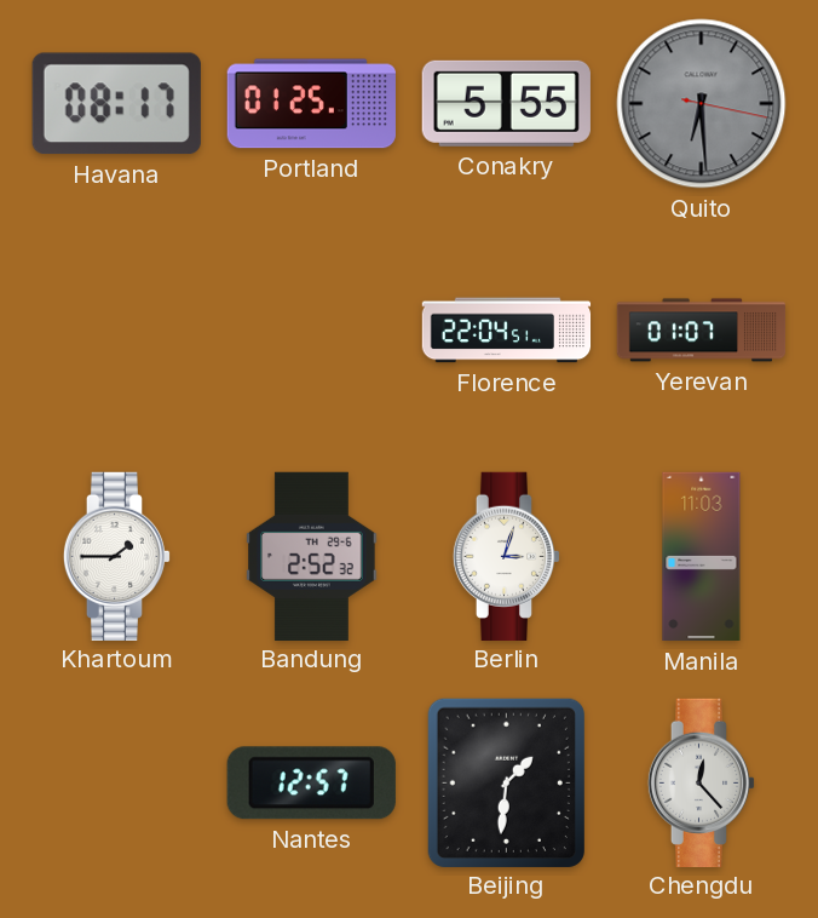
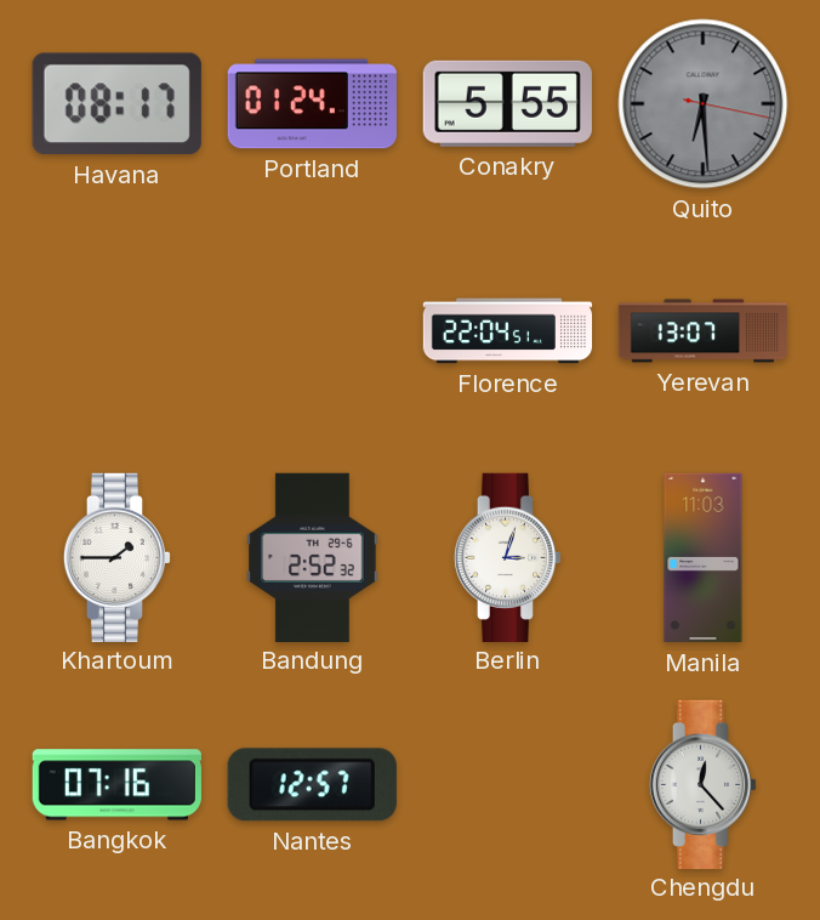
Portland: 01:25 -> 01:24 (312, 104)
Yerevan: 01:07 -> 13:07 (704, 331)
Bangkok: none -> 07:16 (116, 785)
Beijing: 1:31 -> none (506, 782)
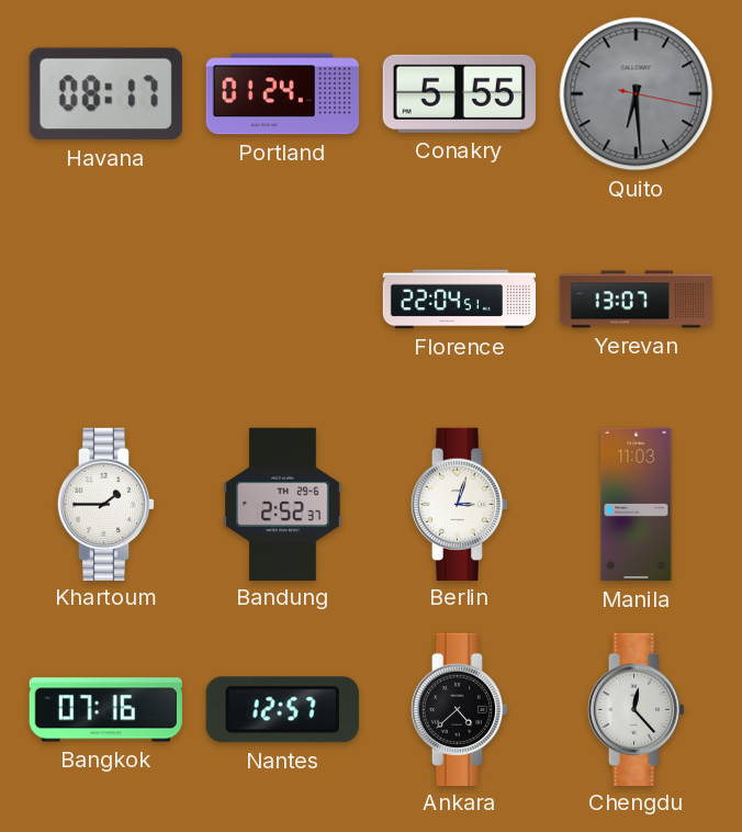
Bandung: 2:52:32 -> 2:52:37 (283, 504)
Ankara: none -> 4:38 (460, 709)
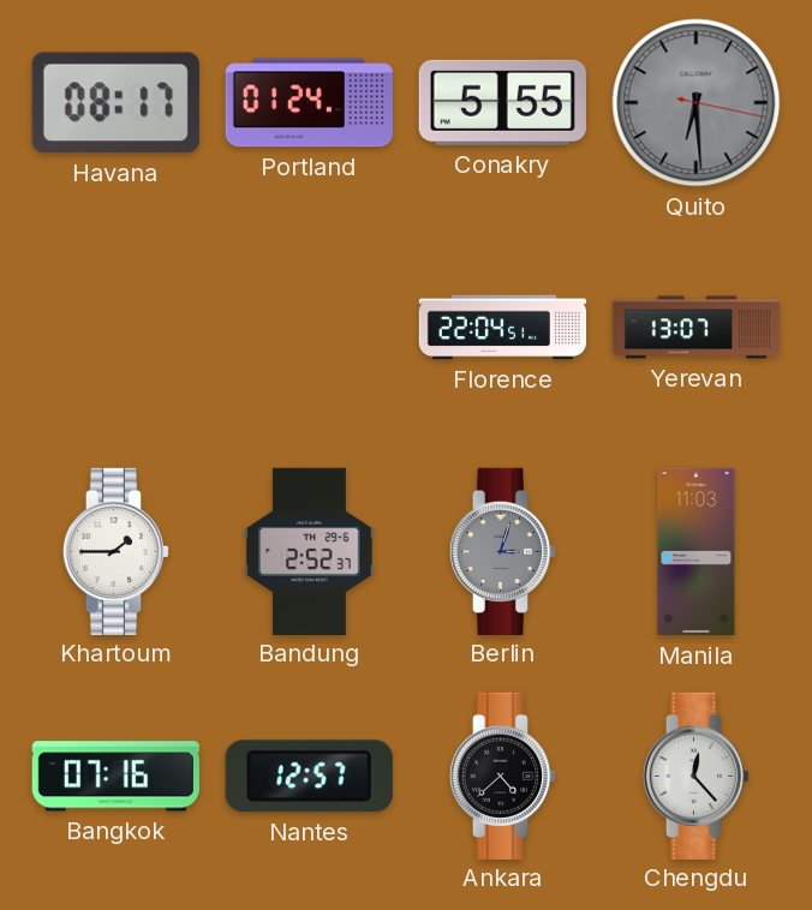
Berlin dial: white -> grey (503, 551)
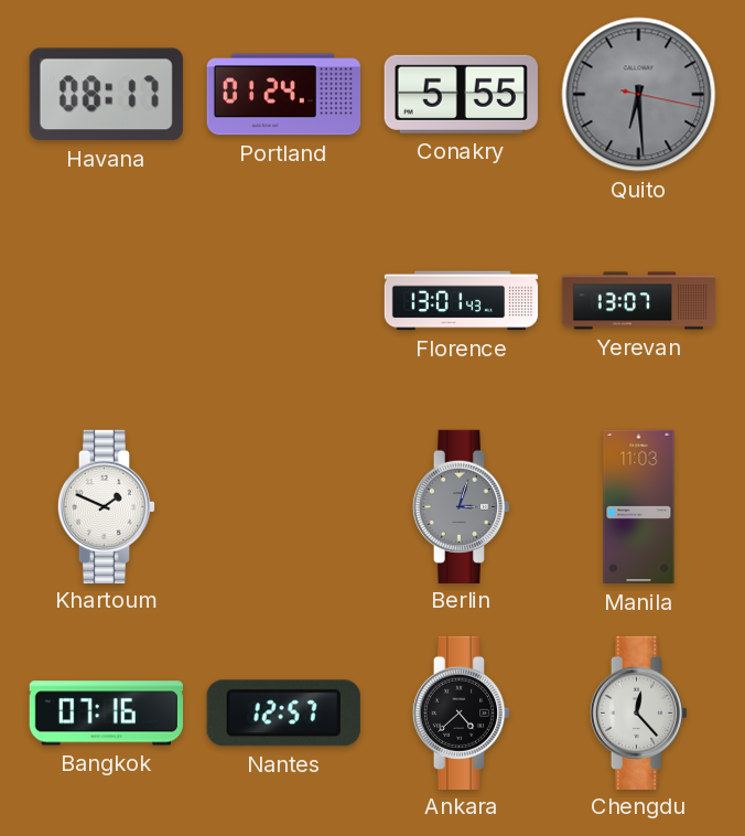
Florence: 22:04 -> 13:01 (462, 301)
Khartoum: 1:45 -> 1:49 (107, 506)
Bandung: 2:52 -> none (310, 551)
